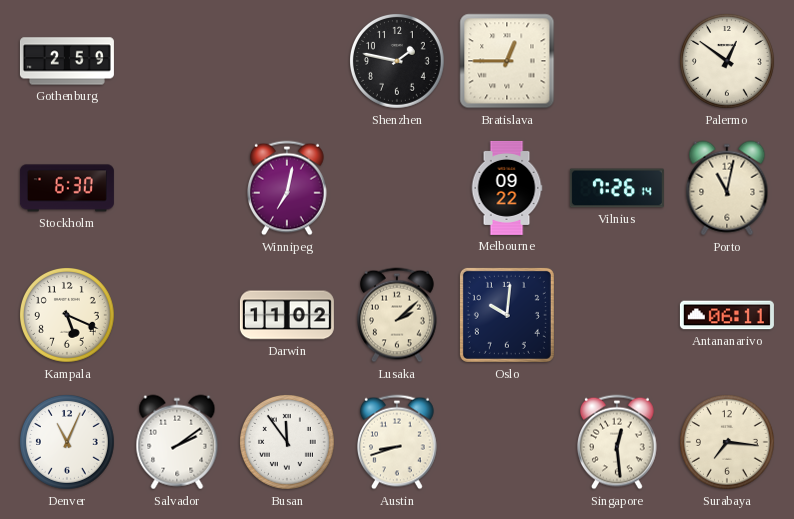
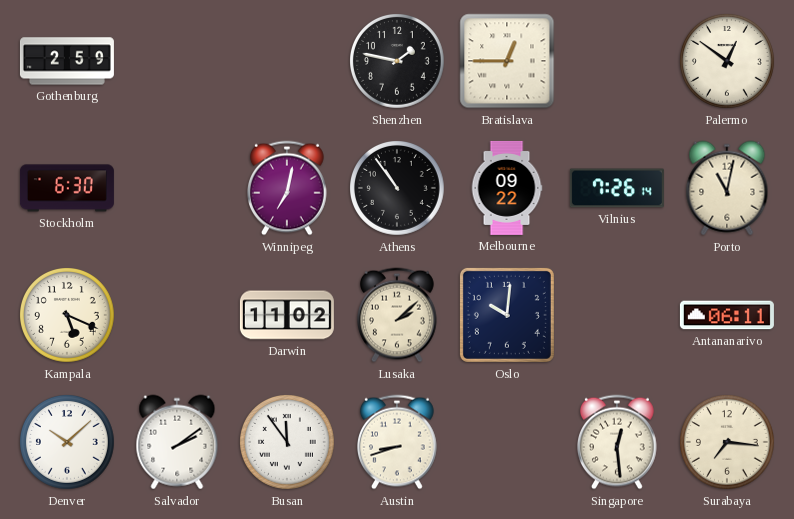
Athens: none -> 10:54 (398, 189)
Denver: 11:04 -> 10:08 (68, 443)
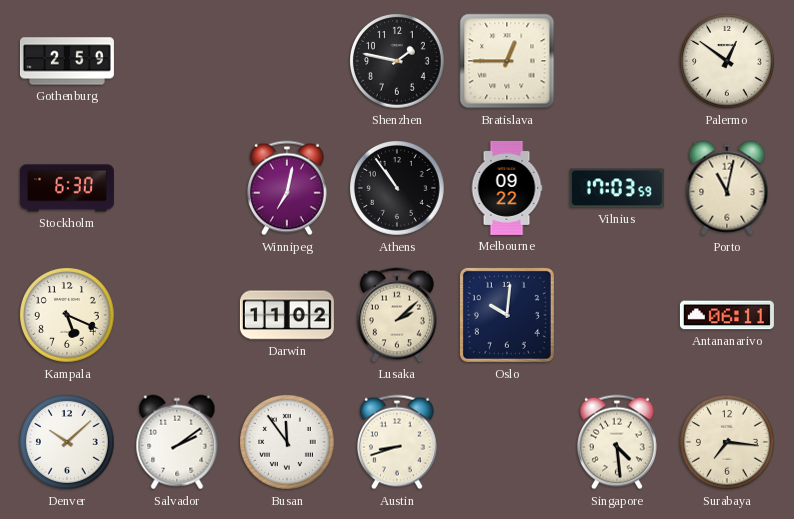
Vilnius: 7:26 -> 17:03 (617, 188)
Singapore: 12:29 -> 4:29 (618, 442)
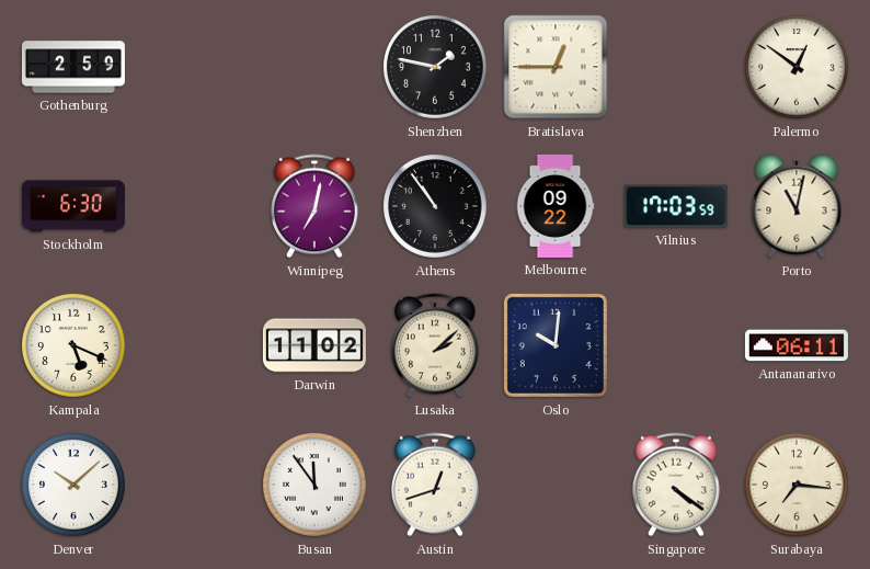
Salvador: 2:09 -> none (177, 442)
Austin: 8:42 -> 12:42 (436, 485)
Singapore: 4:29 -> 4:21 (677, 485)
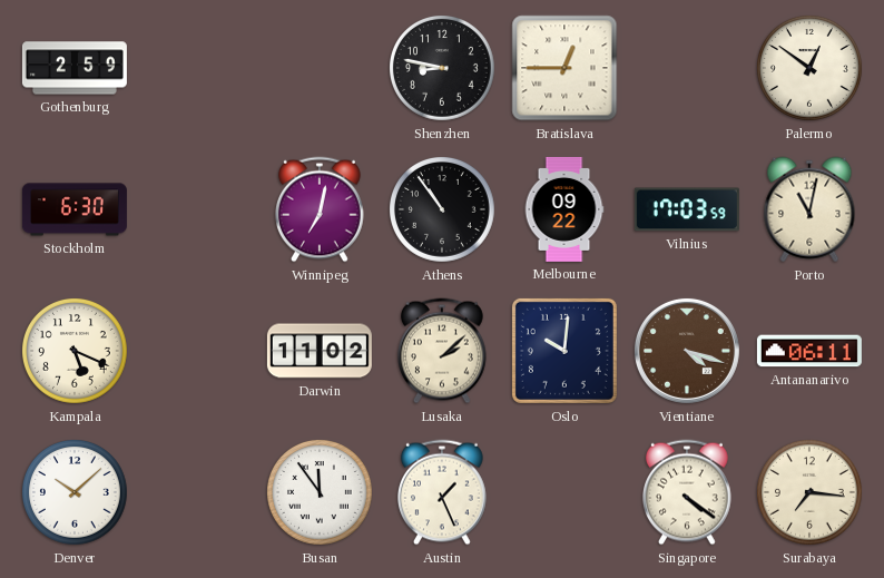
Shenzhen: 1:47 -> 8:47 (443, 69)
Vientiane: none -> 4:18 (687, 351)
Austin: 12:42 -> 1:26 (443, 492)
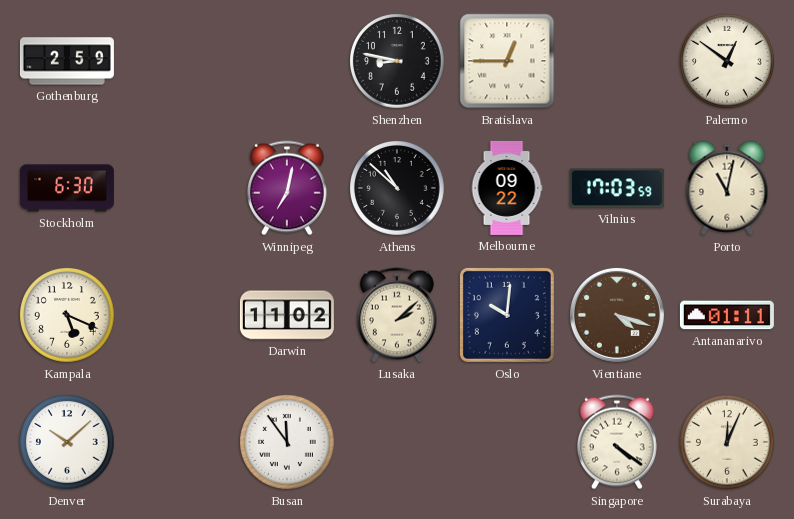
Athens: 10:54 -> 10:52 (398, 189)
Antananarivo: 06:11 -> 01:11 (727, 315)
Austin: 1:26 -> none (443, 492)
Surabaya: 7:16 -> 12:04 (728, 443)
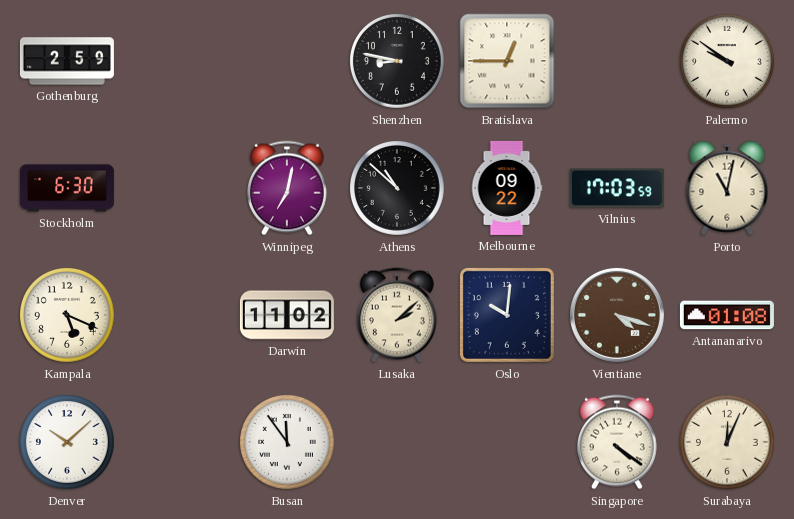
Palermo: 12:51 -> 9:51 (728, 62)
Antananarivo: 01:11 -> 01:08 (727, 315)
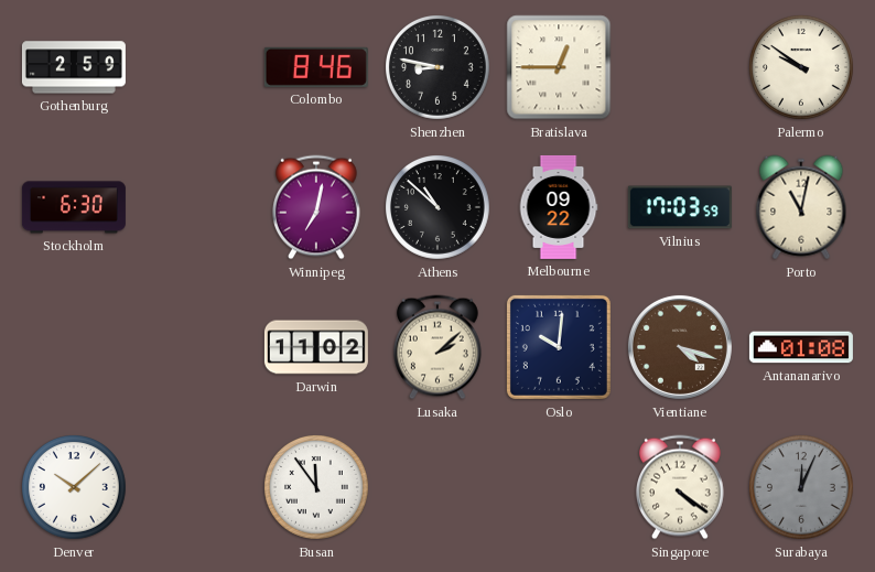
Colombo: none -> 8:46 (316, 67)
Kampala: 5:19 -> none (68, 316)
Surabaya dial: cream -> grey (802, 488)
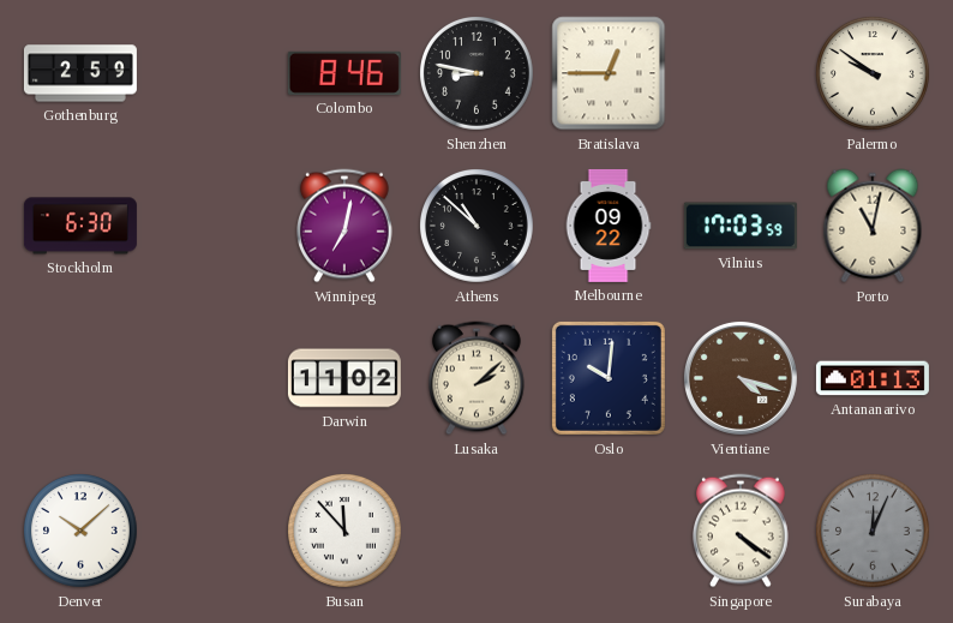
Antananarivo: 01:08 -> 01:13 (873, 378)
Busan: 11:54 -> 11:53 (346, 532)
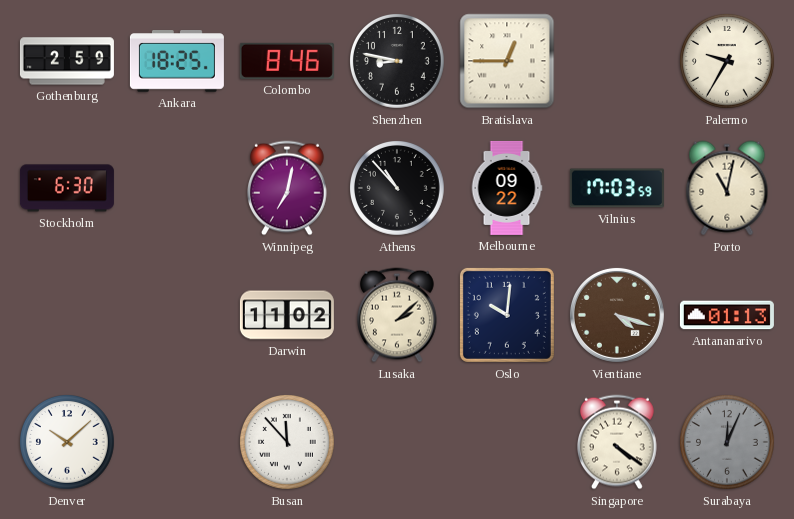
Ankara: none -> 18:25 (177, 62)
Palermo: 9:51 -> 9:35 (728, 62)
Athens: 10:52 -> 10:53 (398, 189)
